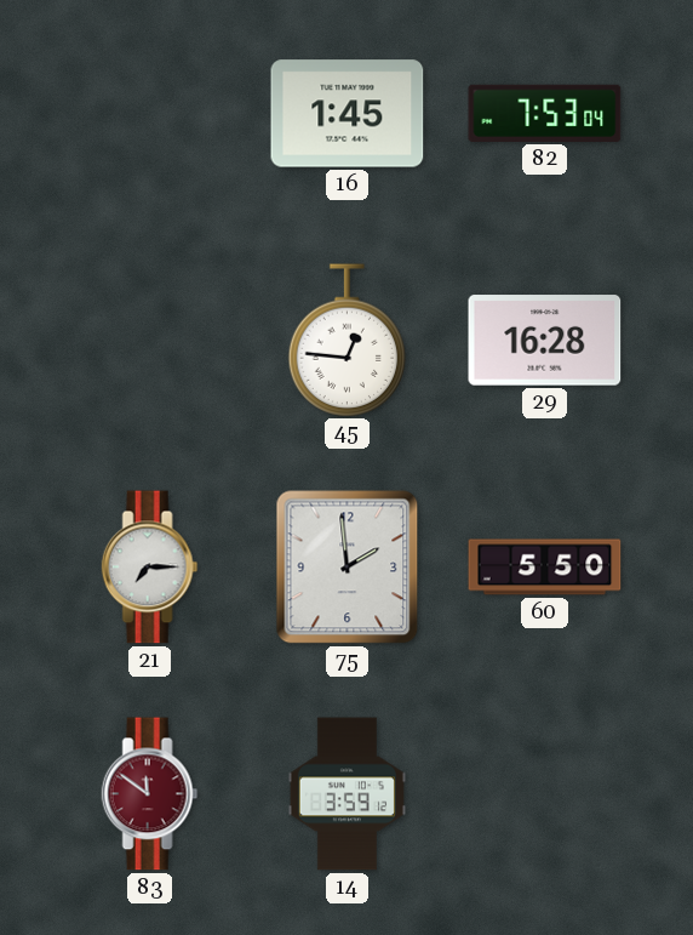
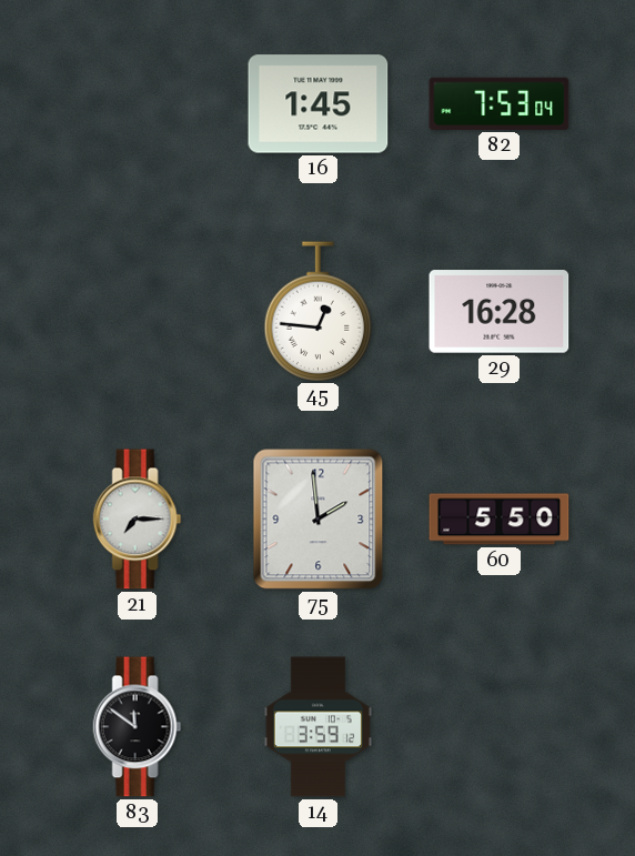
83 dial: burgundy -> black (138, 727)
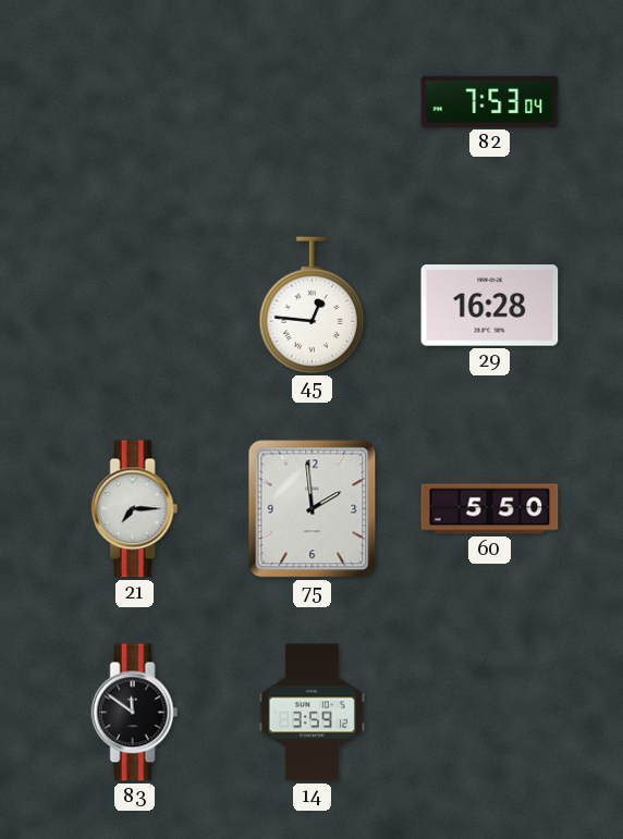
16: 1:45 -> none (319, 104)
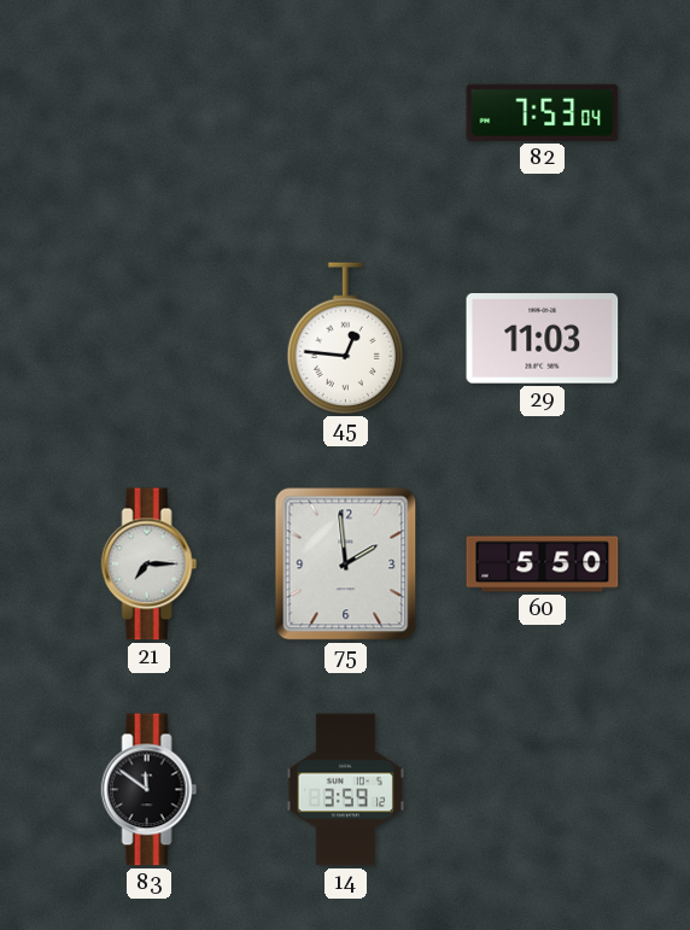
29: 16:28 -> 11:03 (543, 339)
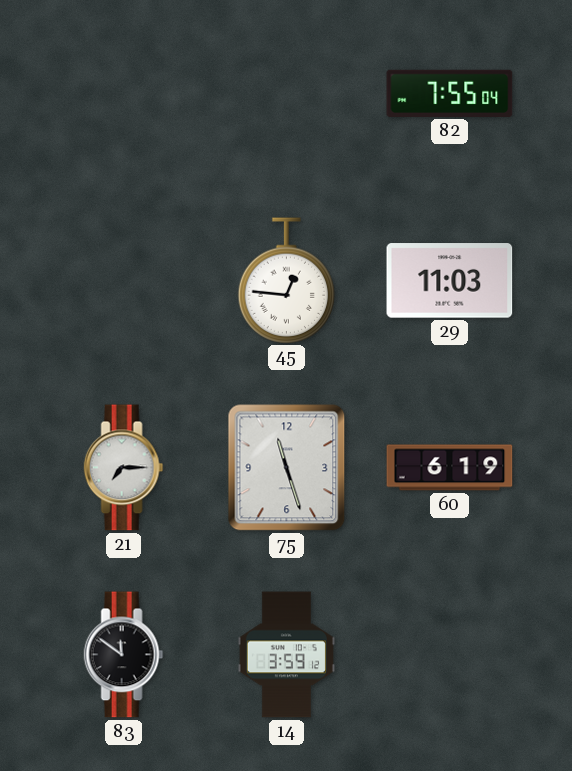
82: 7:53 -> 7:55 (450, 93)
75: 1:59 -> 11:27 (287, 468)
60: 5:50 -> 6:19 (450, 468)
